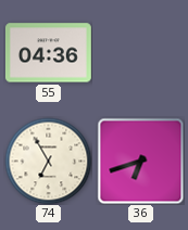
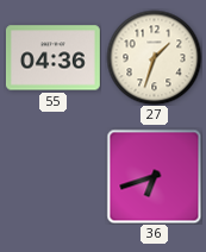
27: none -> 1:33 (154, 57)
74: 6:55 -> none (48, 161)
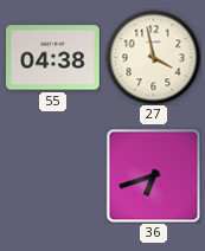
55: 04:36 -> 04:38 (52, 58)
27: 1:33 -> 3:58 (153, 57)
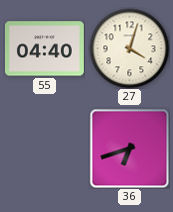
55: 04:38 -> 04:40 (44, 49)
27: 3:58 -> 4:03 (129, 48)
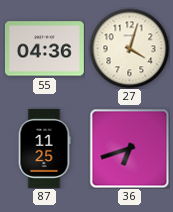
55: 04:40 -> 04:36 (44, 49)
87: none -> 11:25 (44, 148)
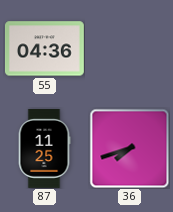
27: 4:03 -> none (129, 48)
36: 6:42 -> 7:42 (129, 148)
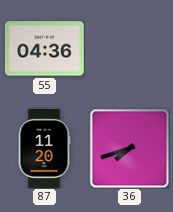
87: 11:25 -> 11:20 (44, 148)
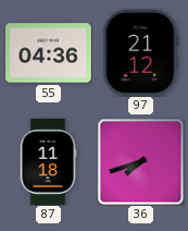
97: none -> 21:12 (141, 52)
87: 11:20 -> 11:18 (48, 161)
